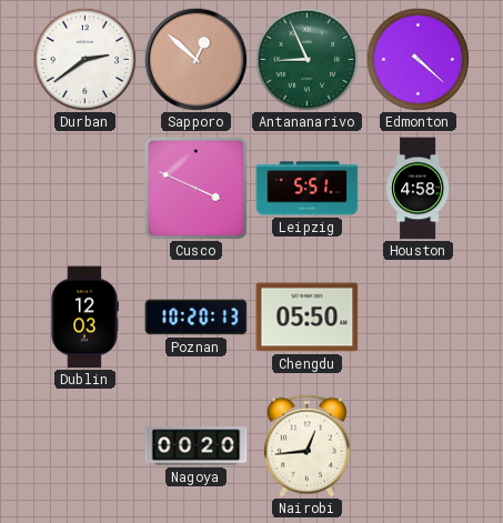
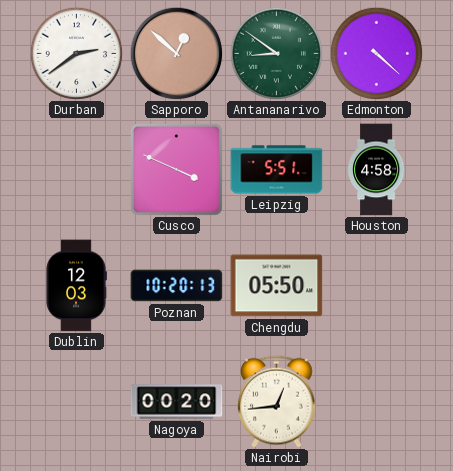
Antananarivo: 8:56 -> 8:51 (276, 53)
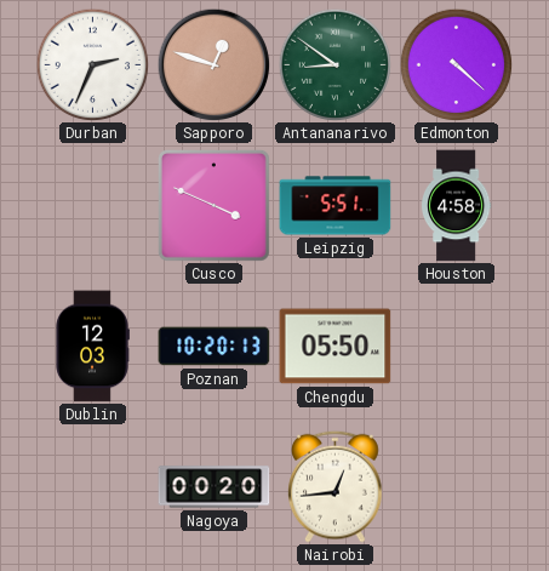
Durban: 2:39 -> 2:34 (92, 64)
Sapporo: 12:52 -> 12:48 (213, 64)
